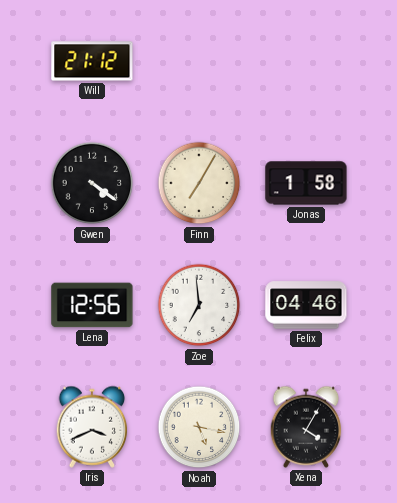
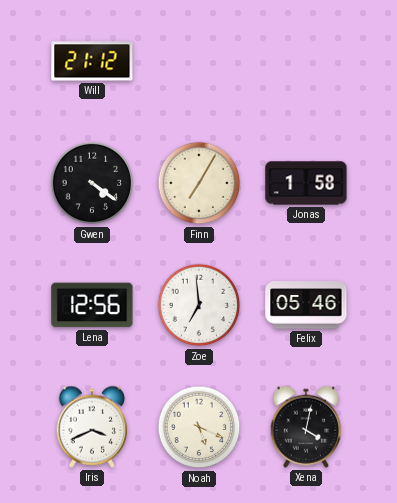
Felix: 04:46 -> 05:46 (306, 305)
Noah: 5:17 -> 5:19 (199, 427)
Xena: 4:05 -> 4:02 (306, 427)
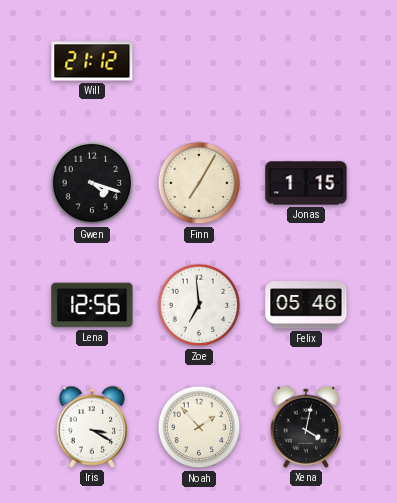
Gwen: 4:21 -> 4:18 (92, 183)
Jonas: 1:58 -> 1:15 (306, 183)
Iris: 3:41 -> 3:20 (92, 427)
Noah: 5:19 -> 1:53 (199, 427)
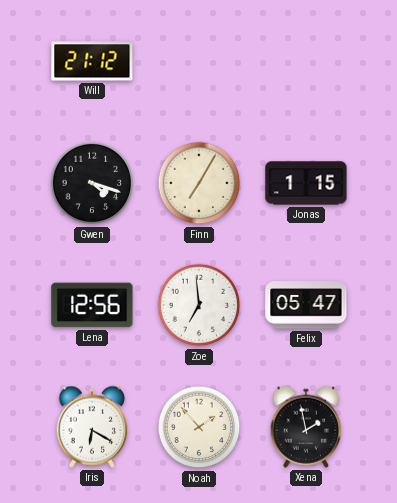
Felix: 05:46 -> 05:47 (306, 305)
Iris: 3:20 -> 6:20 (92, 427)
Xena: 4:02 -> 1:58 (306, 427)
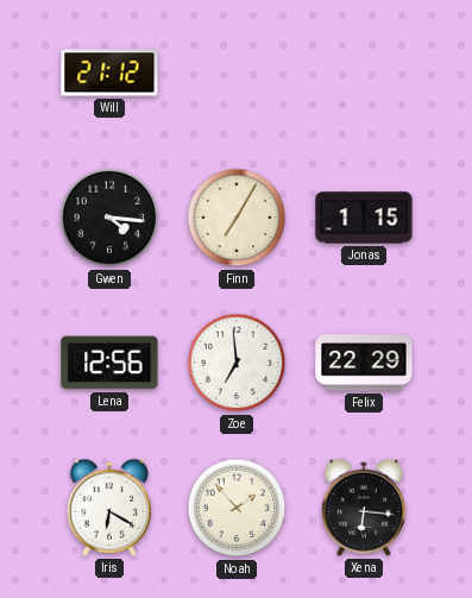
Gwen: 4:18 -> 4:16 (109, 218)
Felix: 05:47 -> 22:29 (364, 363)
Xena: 1:58 -> 6:16 (364, 508)
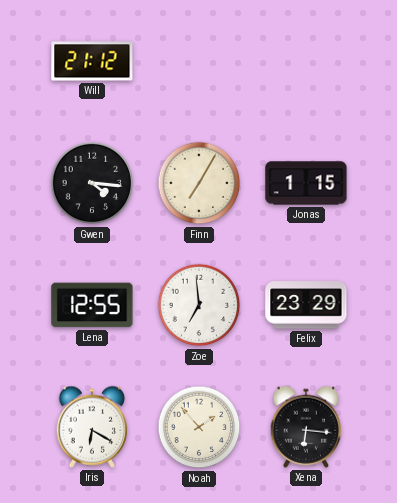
Lena: 12:56 -> 12:55 (92, 305)
Felix: 22:29 -> 23:29 (306, 305)
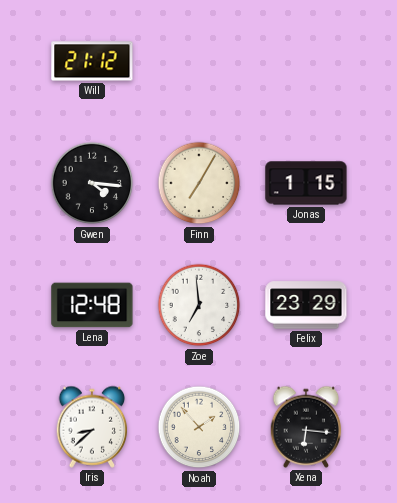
Lena: 12:55 -> 12:48 (92, 305)
Iris: 6:20 -> 8:38 (92, 427)
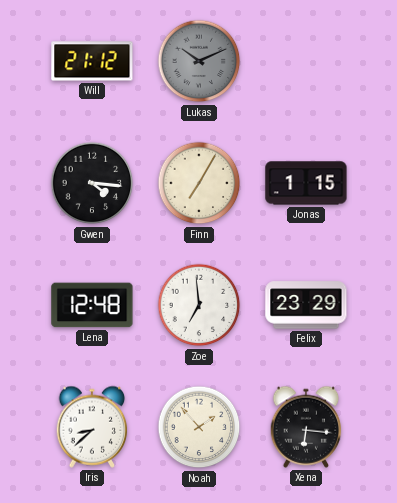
Lukas: none -> 10:11 (199, 61)
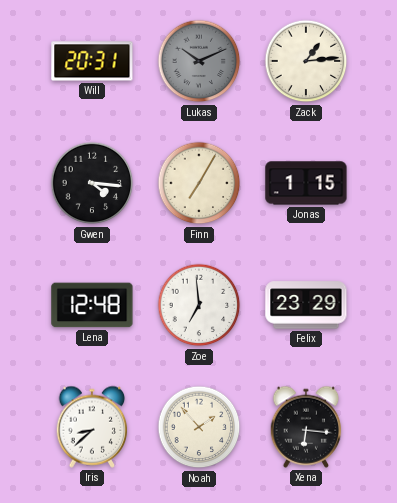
Will: 21:12 -> 20:31 (92, 61)
Zack: none -> 1:14 (306, 61)
